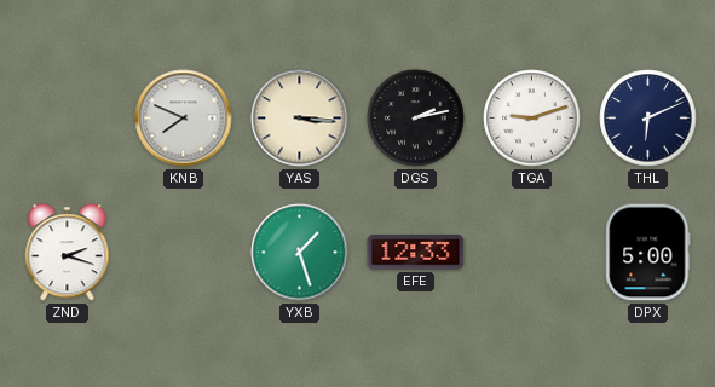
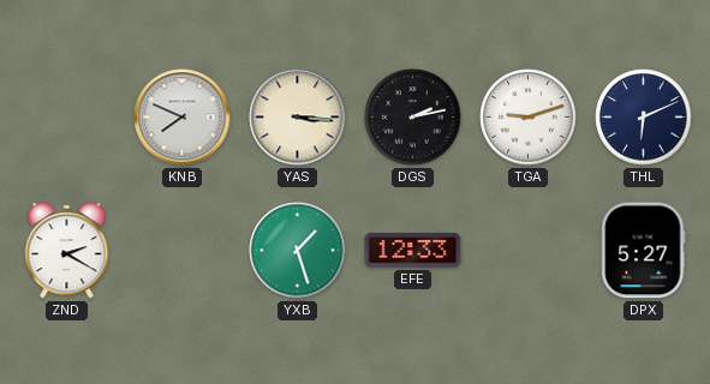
ZND: 2:18 -> 2:20 (67, 251)
DPX: 5:00 -> 5:27 (644, 251)
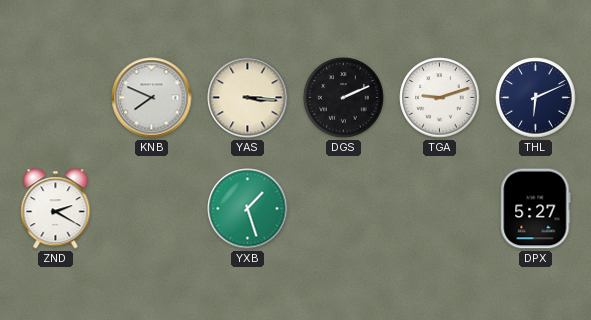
DGS: 2:13 -> 2:11 (344, 98)
EFE: 12:33 -> none (413, 251)
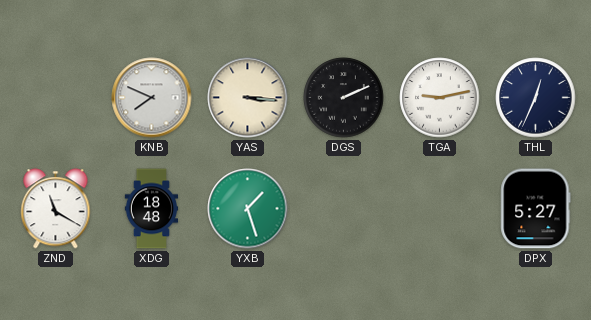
TGA: 9:12 -> 9:13 (440, 98)
THL: 6:11 -> 12:34 (536, 98)
ZND: 2:20 -> 11:20 (56, 209)
XDG: none -> 18:48 (152, 209)
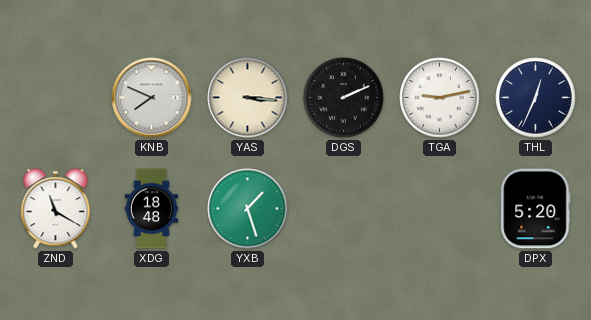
DPX: 5:27 -> 5:20 (536, 209)
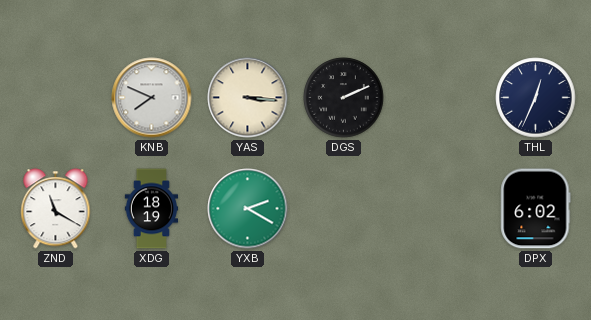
TGA: 9:13 -> none (440, 98)
XDG: 18:48 -> 18:19 (152, 209)
YXB: 1:27 -> 2:20 (248, 209)
DPX: 5:20 -> 6:02 (536, 209)
